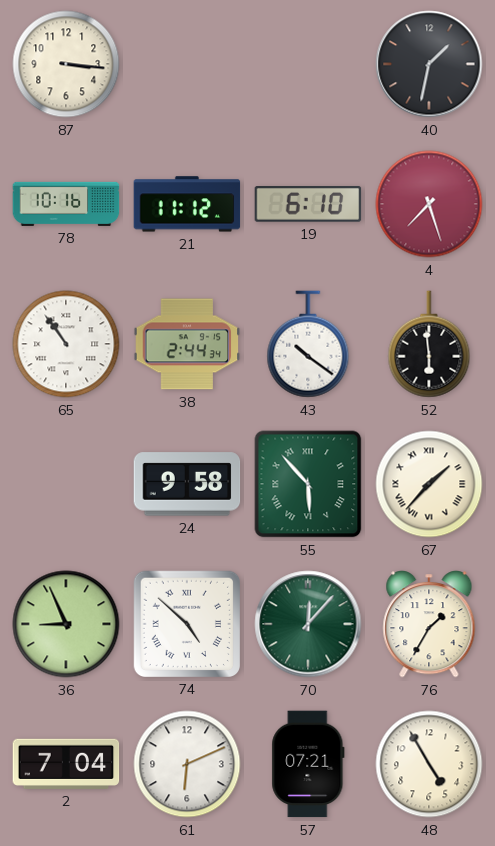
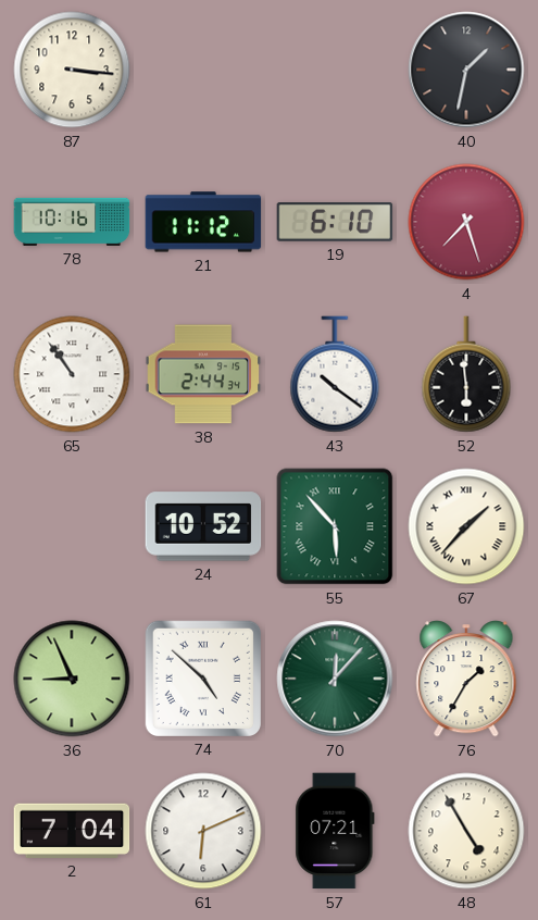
24: 9:58 -> 10:52 (203, 526)
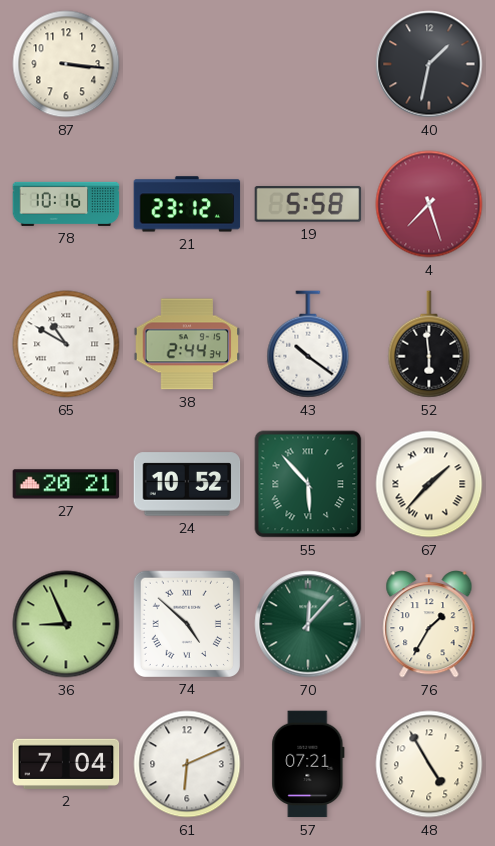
21: 11:12 -> 23:12 (187, 204)
19: 6:10 -> 5:58 (308, 205)
65: 10:54 -> 10:50 (66, 344)
27: none -> 20:21 (66, 484)
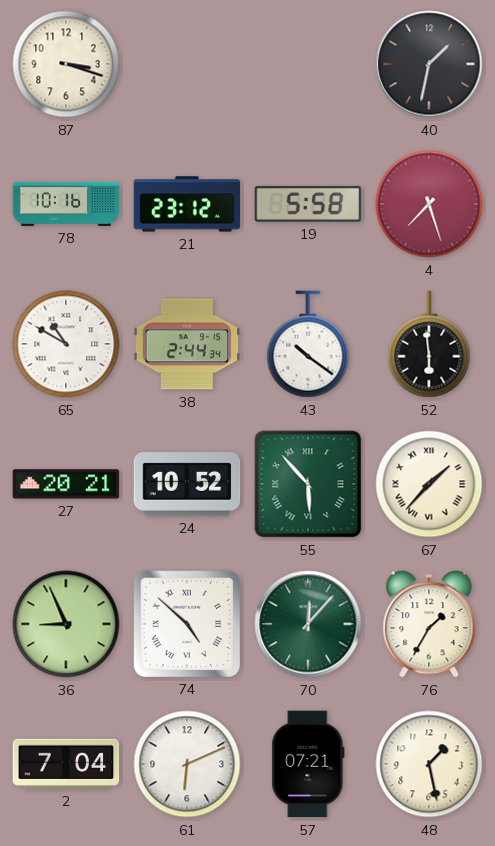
87: 3:16 -> 3:18 (66, 64)
48: 4:55 -> 1:28 (429, 764)
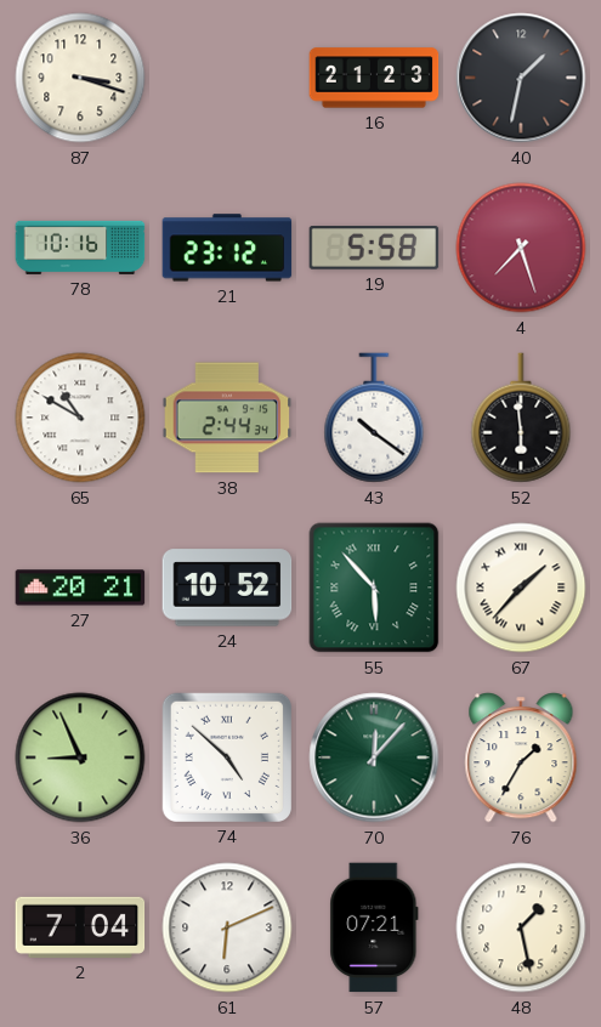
16: none -> 21:23 (374, 78)
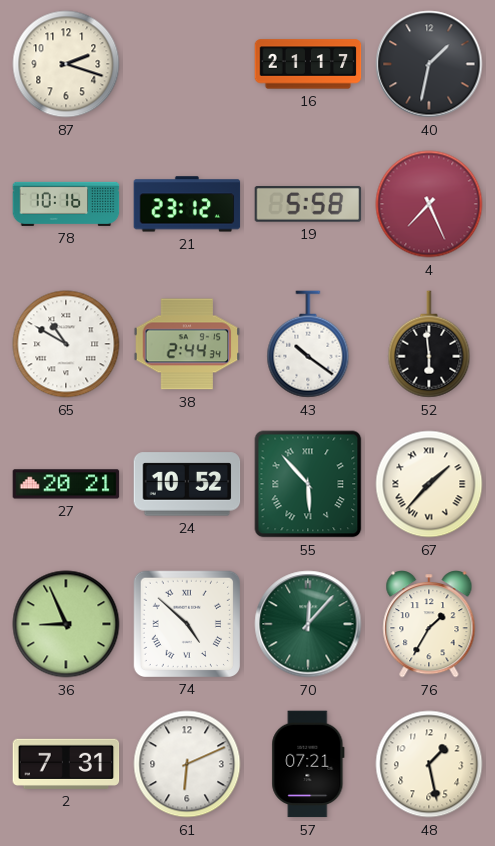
87: 3:18 -> 2:18 (66, 64)
16: 21:23 -> 21:17 (308, 64)
4: 7:27 -> 7:26 (429, 204)
2: 7:04 -> 7:31 (66, 764)
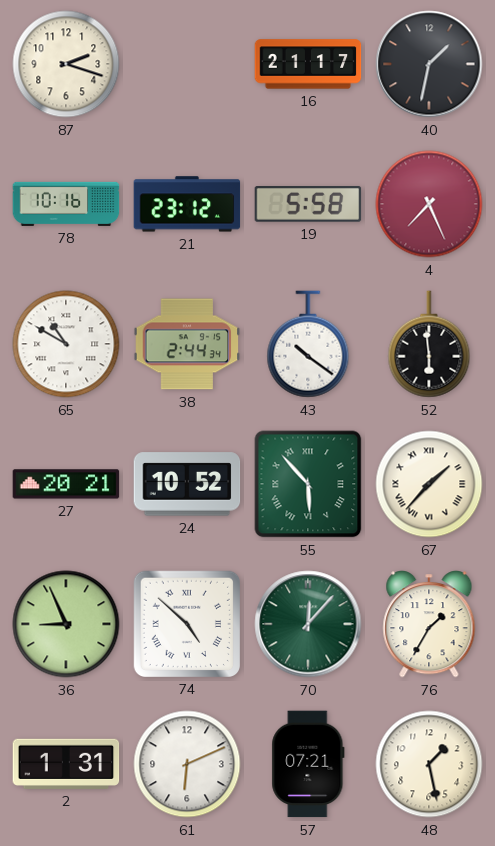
2: 7:31 -> 1:31 (66, 764)
